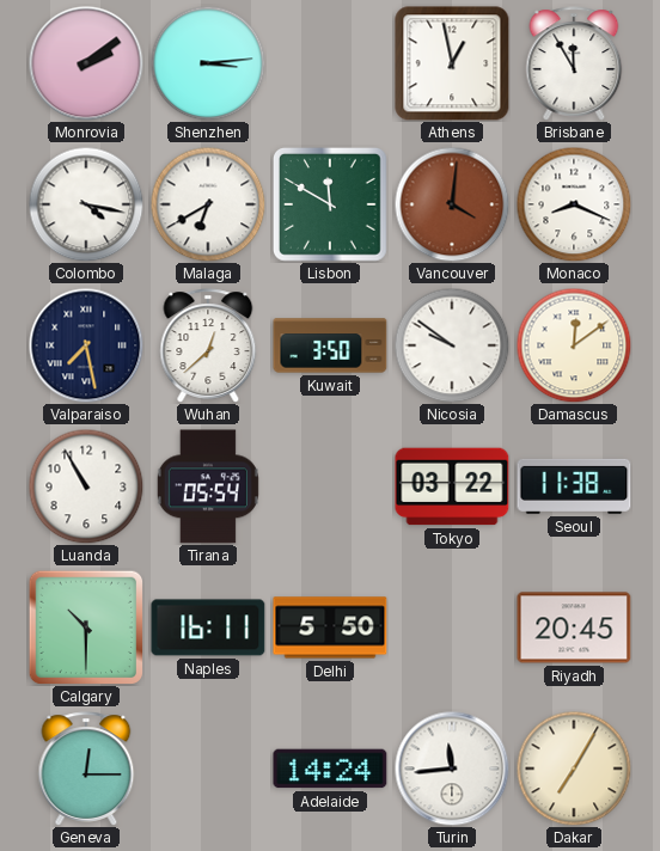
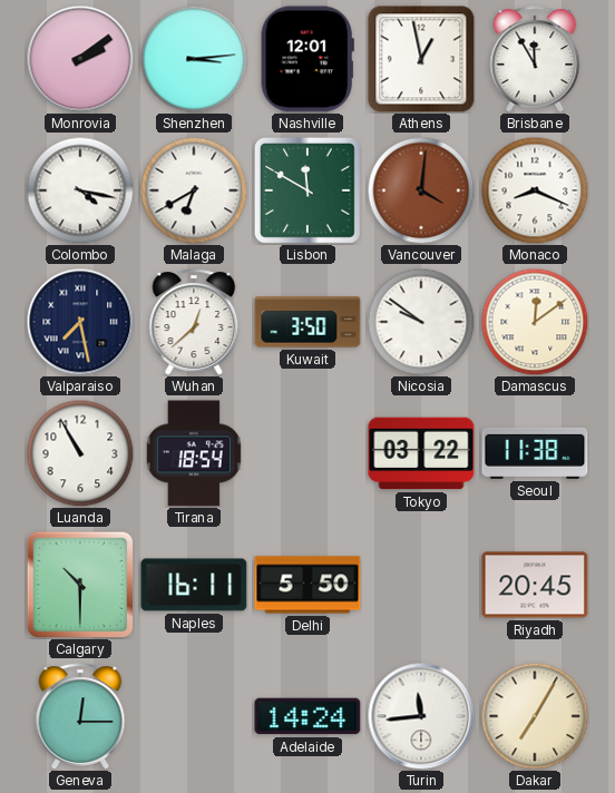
Nashville: none -> 12:01 (307, 59)
Tirana: 05:54 -> 18:54 (194, 453)
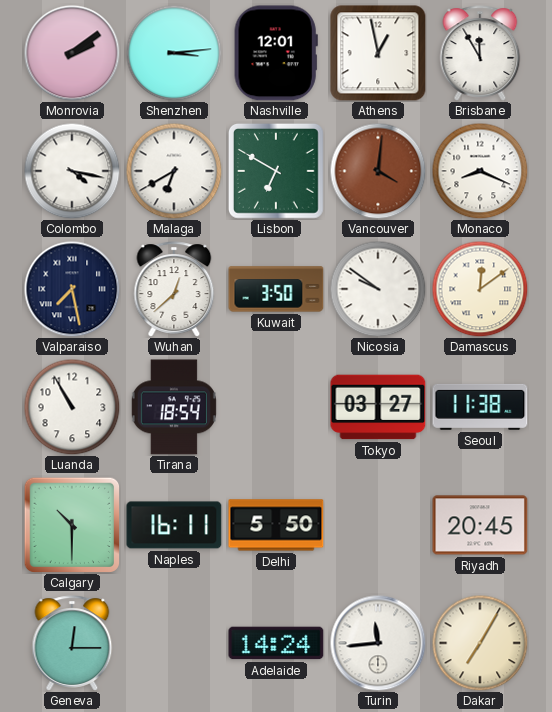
Lisbon: 11:50 -> 6:50 (277, 172)
Tokyo: 03:22 -> 03:27 (378, 407)
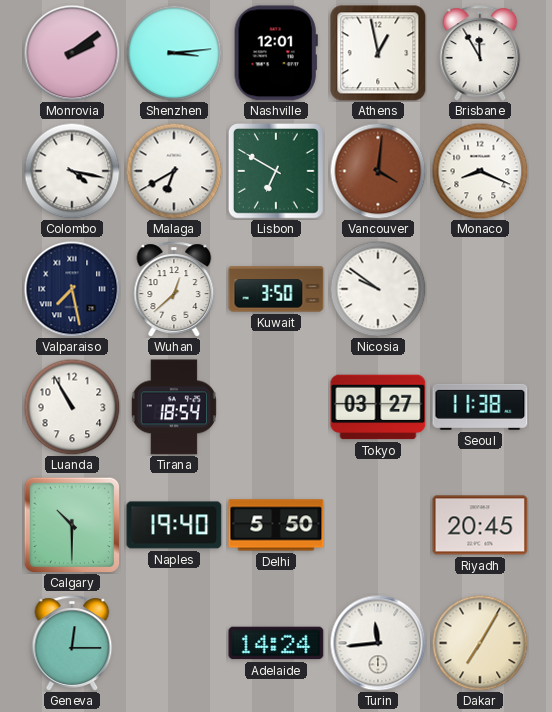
Damascus: 12:09 -> none (480, 289)
Naples: 16:11 -> 19:40 (174, 525)
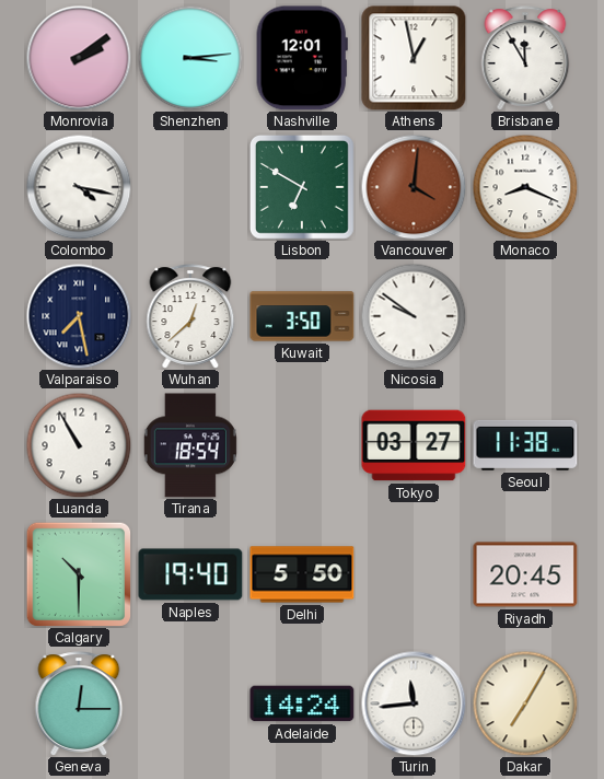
Malaga: 6:40 -> none (174, 171)
